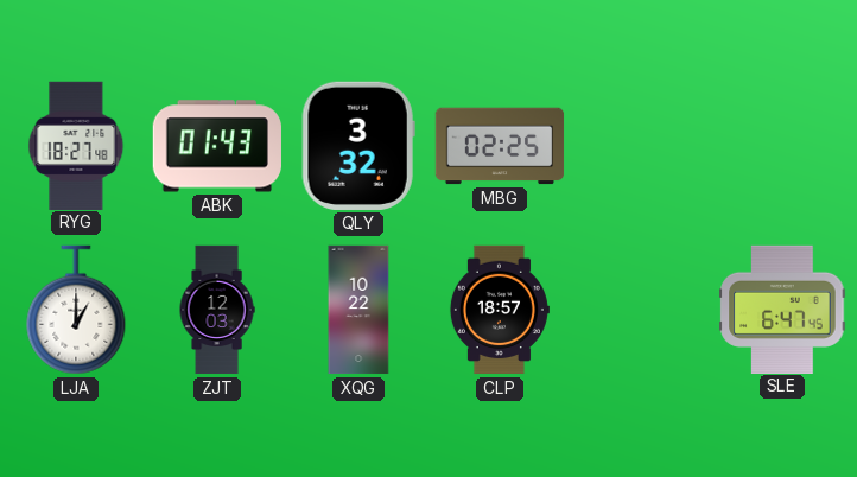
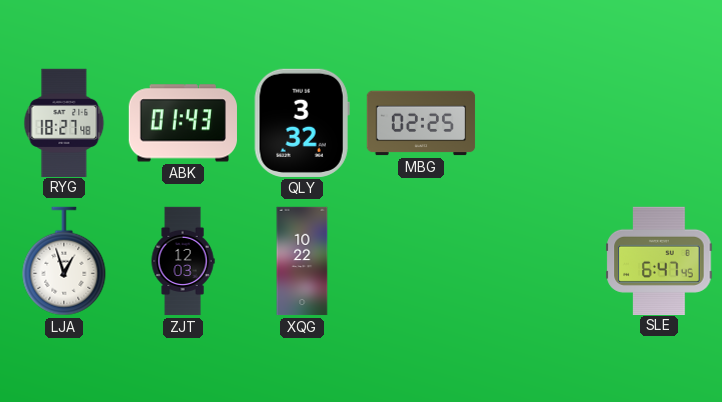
LJA: 1:00 -> 12:57 (64, 261)
CLP: 18:57 -> none (499, 310)
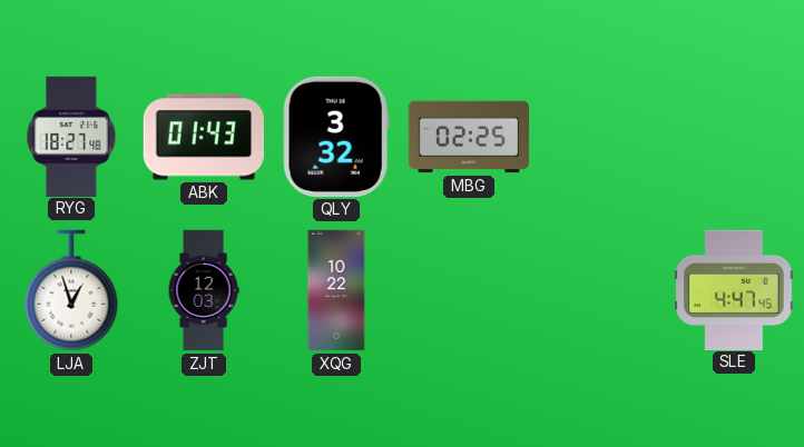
SLE: 6:47 -> 4:47 (734, 289)
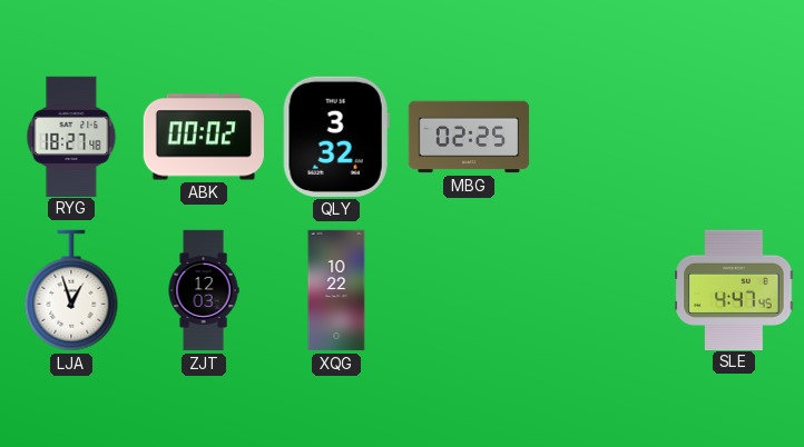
ABK: 01:43 -> 00:02 (204, 137)
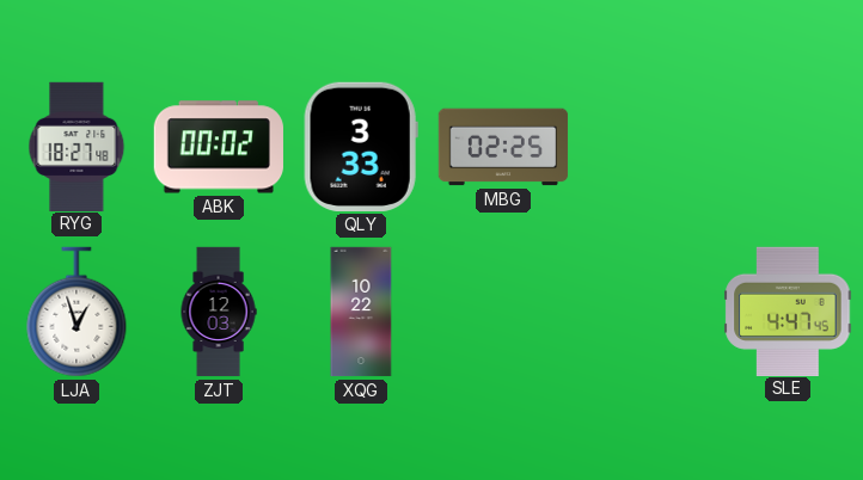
QLY: 3:32 -> 3:33 (361, 147)
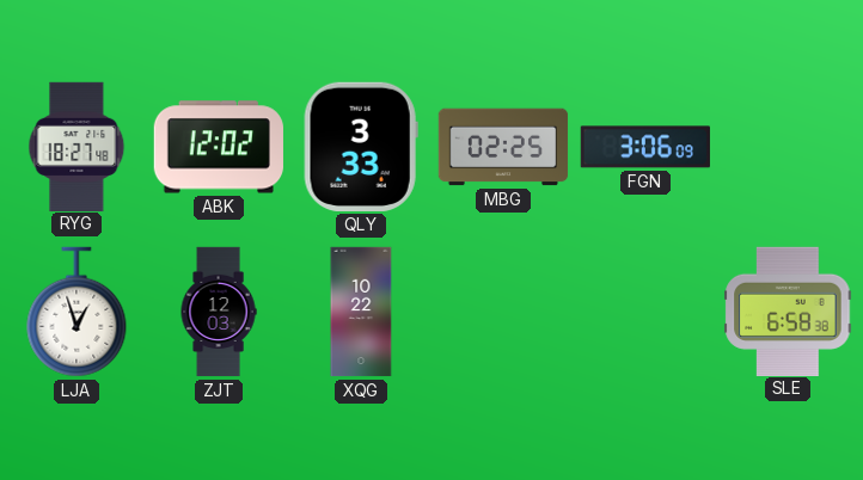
ABK: 00:02 -> 12:02 (219, 147)
FGN: none -> 3:06 (645, 147)
SLE: 4:47 -> 6:58 (788, 310)
